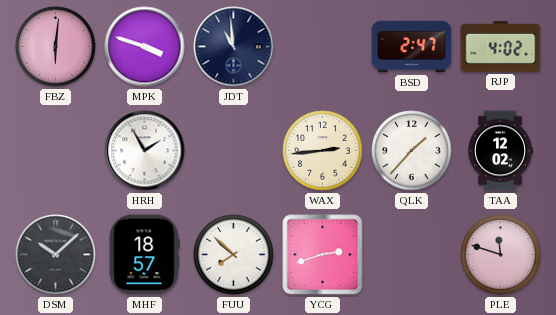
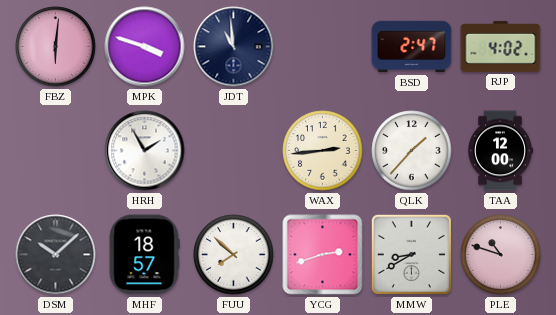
TAA: 12:02 -> 12:00 (500, 151)
MMW: none -> 8:40 (411, 254)
PLE: 11:48 -> 10:48 (501, 255)
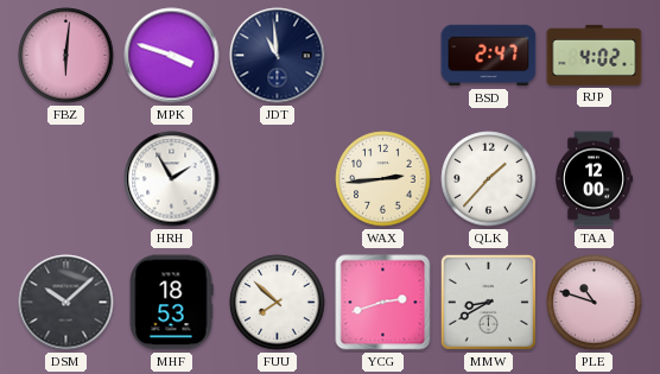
MHF: 18:57 -> 18:53 (171, 303)
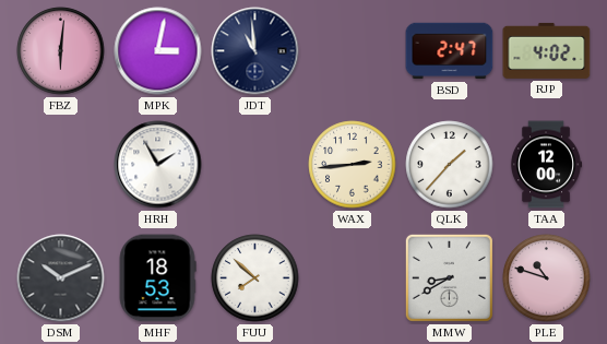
MPK: 3:48 -> 3:02 (158, 51)
DSM: 10:08 -> 10:11 (61, 278)
YCG: 2:42 -> none (383, 303)
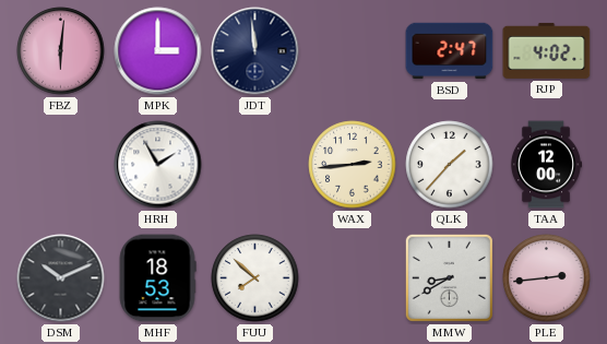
MPK: 3:02 -> 3:00 (158, 51)
JDT: 10:59 -> 11:59 (255, 51)
PLE: 10:48 -> 2:44 (547, 278)
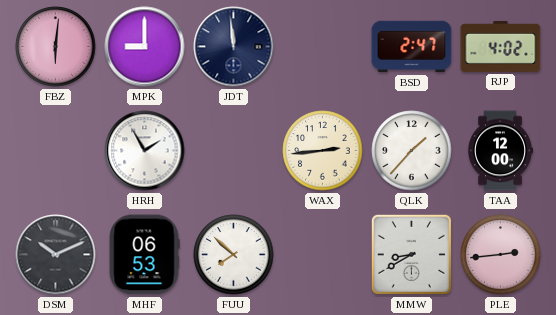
MPK: 3:00 -> 9:00 (145, 47)
MHF: 18:53 -> 06:53 (144, 255)
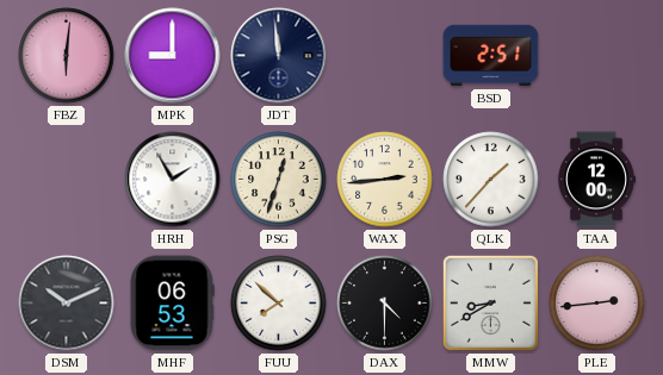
BSD: 2:47 -> 2:51 (491, 56)
RJP: 4:02 -> none (501, 46)
PSG: none -> 12:33 (279, 180)
DAX: none -> 4:30 (385, 304)
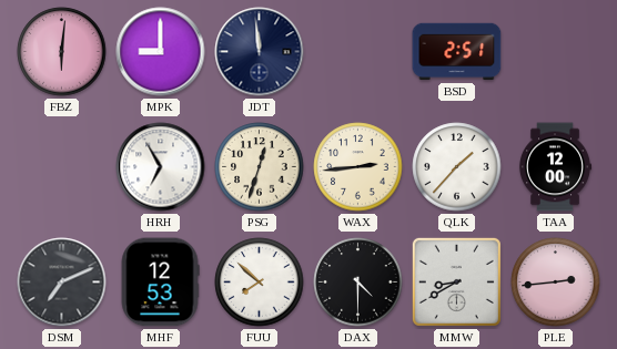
HRH: 1:55 -> 6:55 (161, 167)
DSM: 10:11 -> 7:11 (62, 283)
MHF: 06:53 -> 12:53 (160, 283)
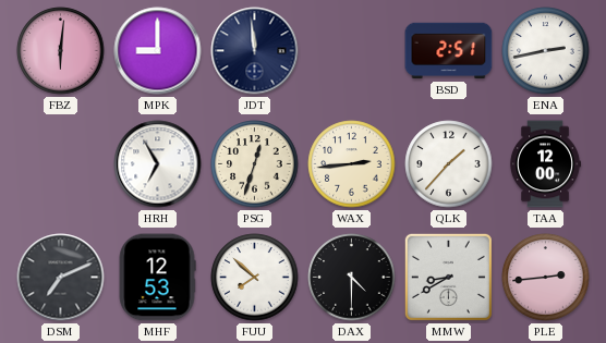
ENA: none -> 2:43 (546, 51)
